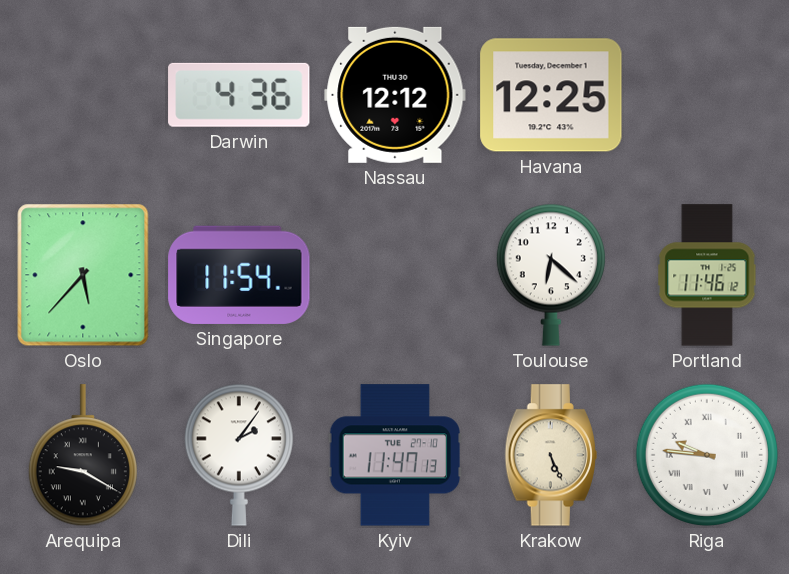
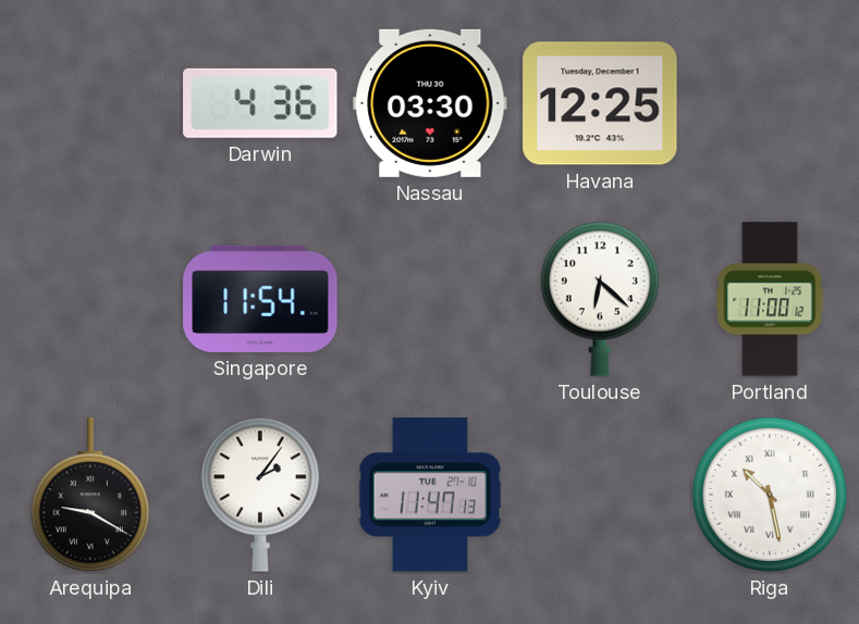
Nassau: 12:12 -> 03:30 (430, 103)
Oslo: 5:37 -> none (83, 275)
Portland: 11:46 -> 11:00 (770, 299)
Krakow: 5:26 -> none (551, 455)
Riga: 9:46 -> 10:28 (770, 495)
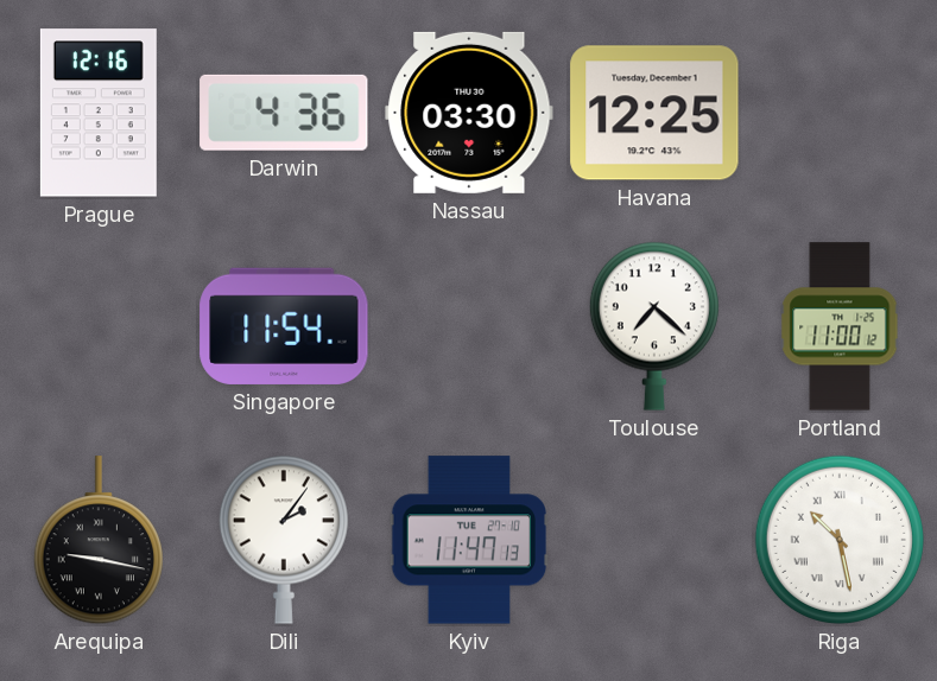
Prague: none -> 12:16 (99, 113)
Toulouse: 6:22 -> 7:22 (654, 326)
Arequipa: 9:20 -> 9:17 (99, 541)
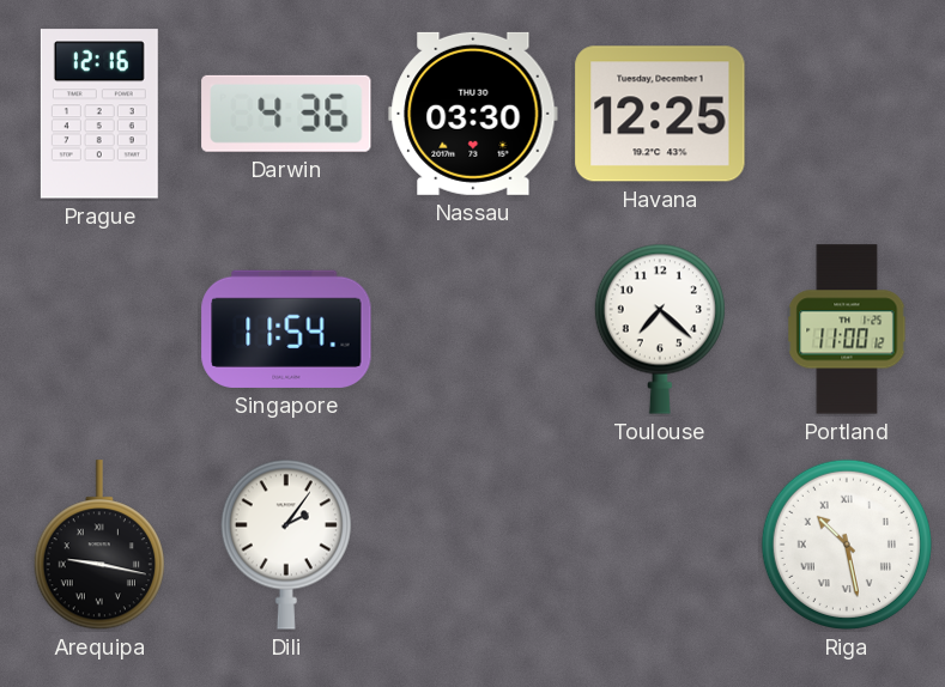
Kyiv: 11:47 -> none (469, 540)
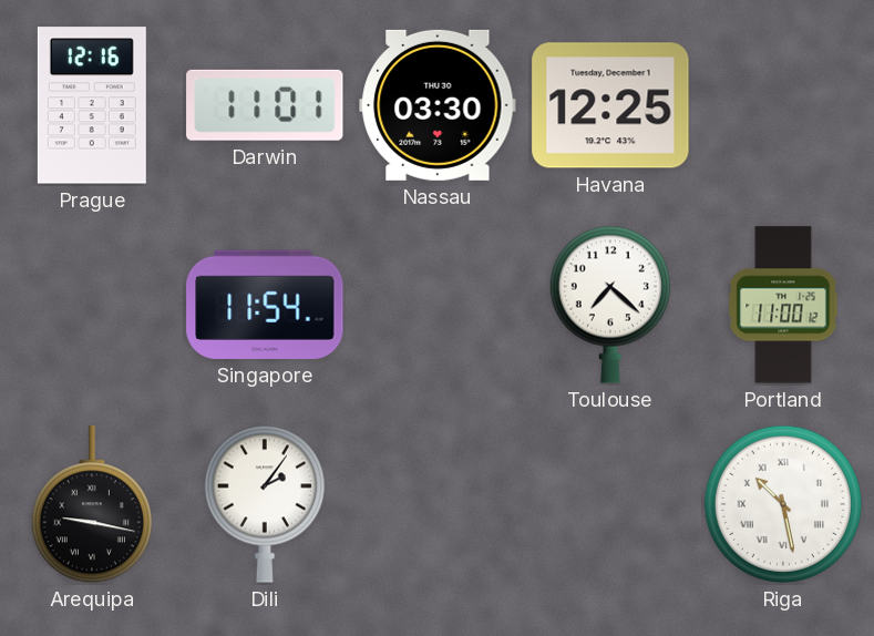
Darwin: 4:36 -> 11:01 (265, 105)
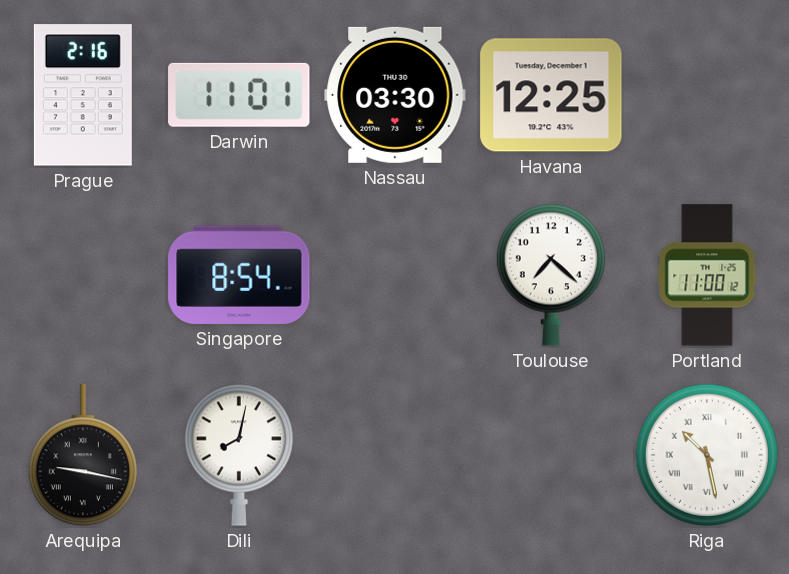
Prague: 12:16 -> 2:16 (83, 95)
Singapore: 11:54 -> 8:54 (239, 275)
Dili: 2:06 -> 8:02 (239, 455)
